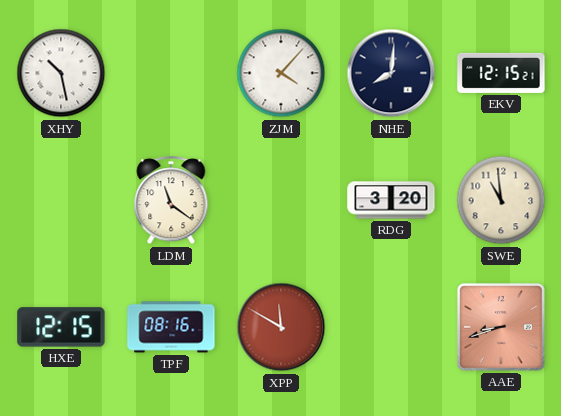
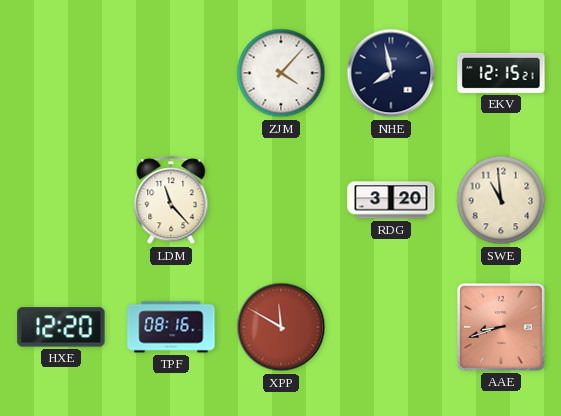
XHY: 10:28 -> none (61, 73)
NHE: 8:01 -> 7:58 (391, 73)
LDM: 11:21 -> 11:23 (171, 201)
HXE: 12:15 -> 12:20 (61, 327)
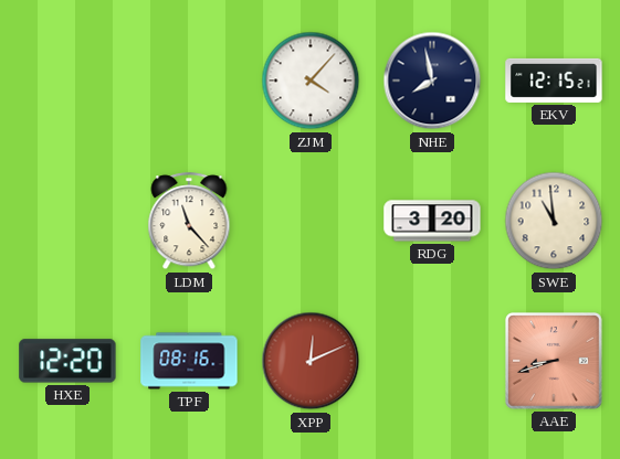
XPP: 11:50 -> 12:11 (311, 361)
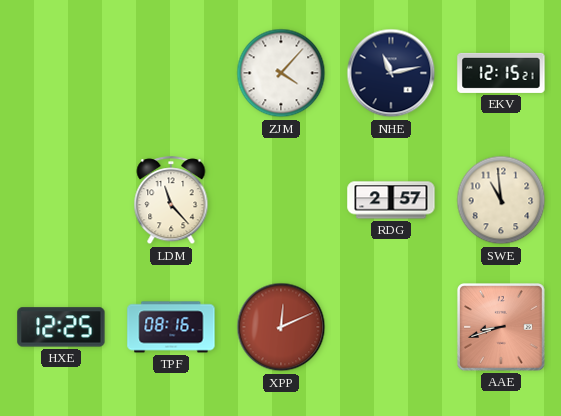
NHE: 7:58 -> 11:13 (391, 73)
RDG: 3:20 -> 2:57 (391, 200)
HXE: 12:20 -> 12:25 (61, 327)
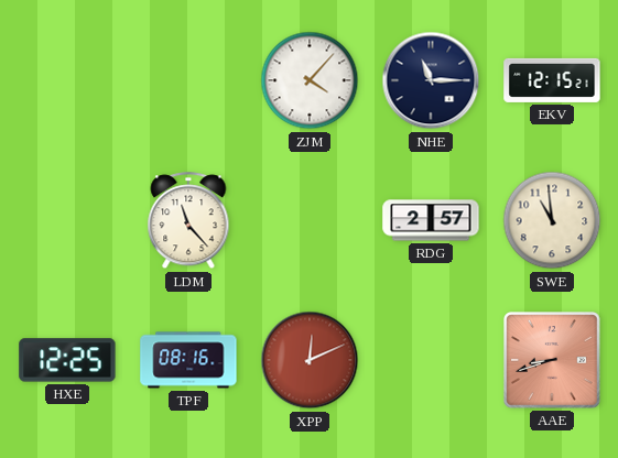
NHE: 11:13 -> 11:15 (431, 80)
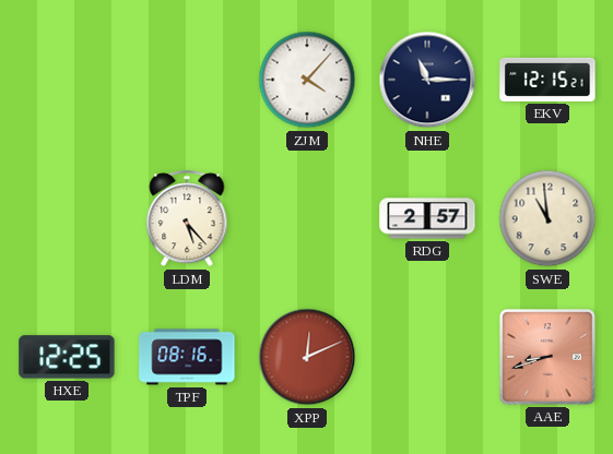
LDM: 11:23 -> 5:23 (187, 219)
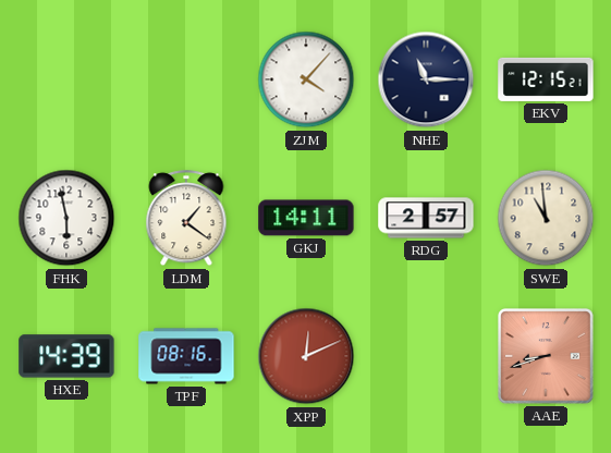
FHK: none -> 5:58 (66, 218)
LDM: 5:23 -> 1:21 (186, 219)
GKJ: none -> 14:11 (306, 218)
HXE: 12:25 -> 14:39 (66, 356)
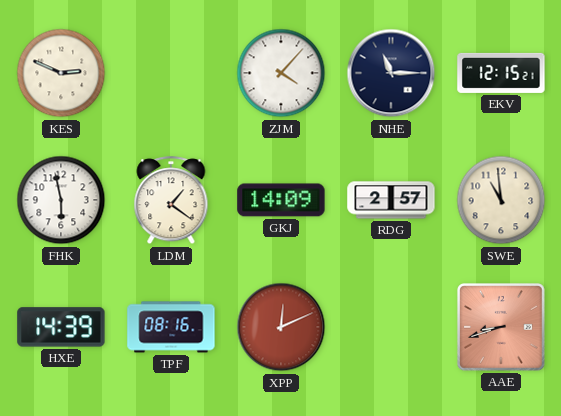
KES: none -> 2:49 (61, 73)
GKJ: 14:11 -> 14:09 (281, 200)
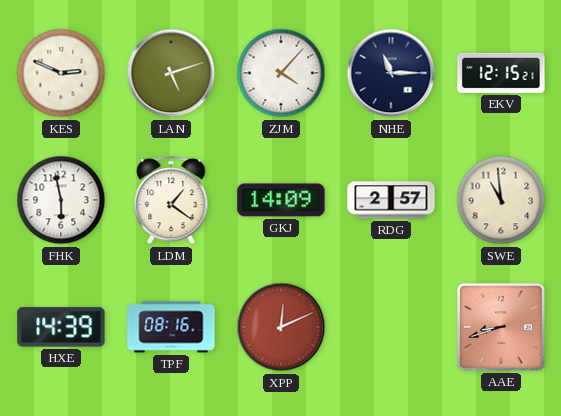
LAN: none -> 5:12 (171, 73)
